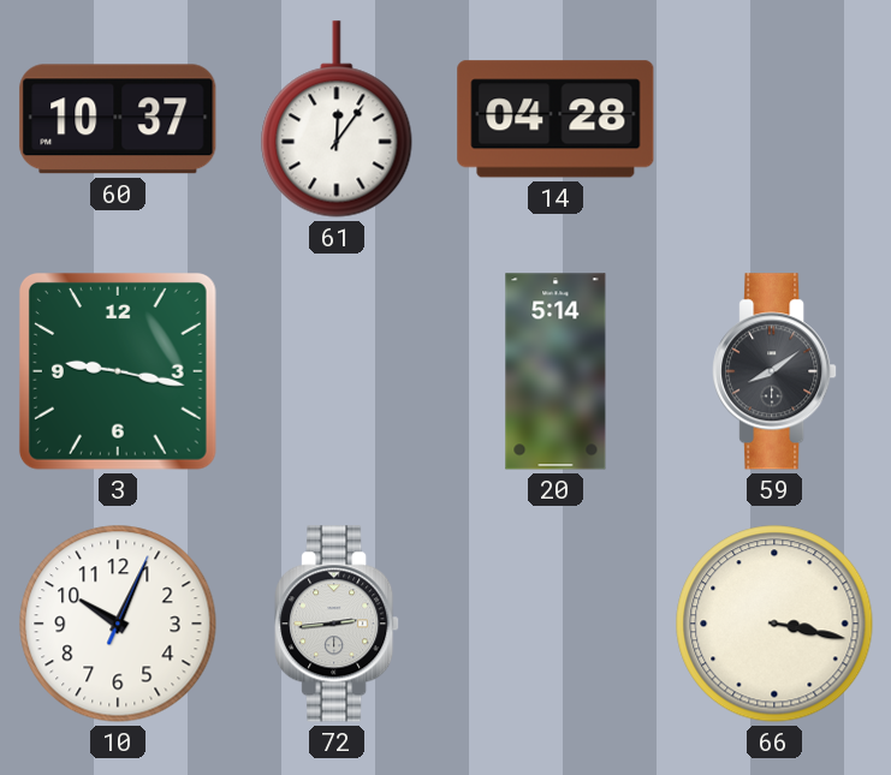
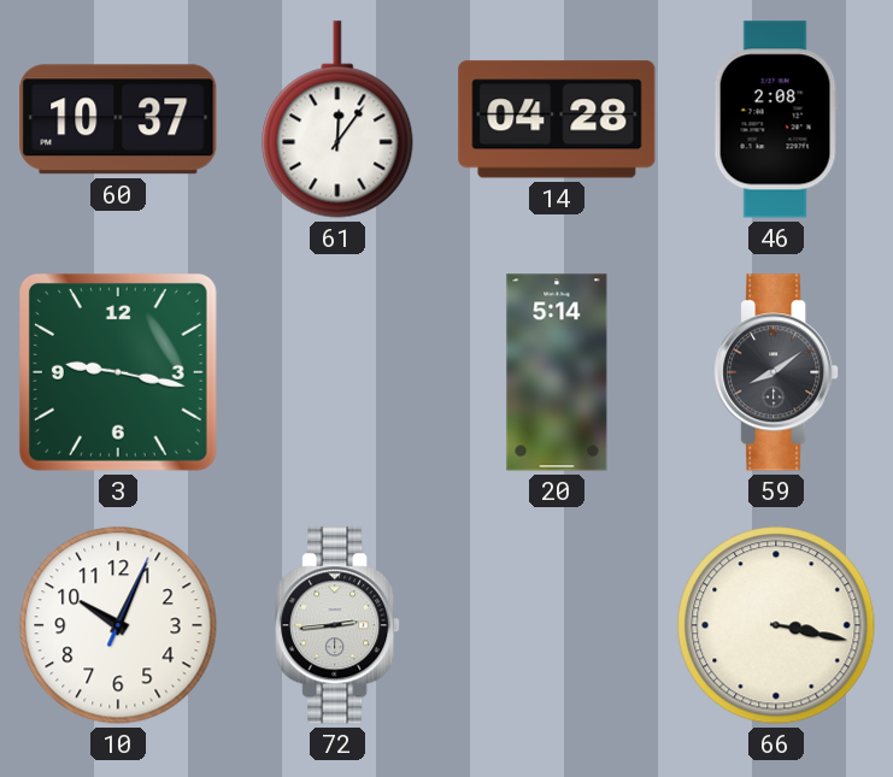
46: none -> 2:08 (776, 119)
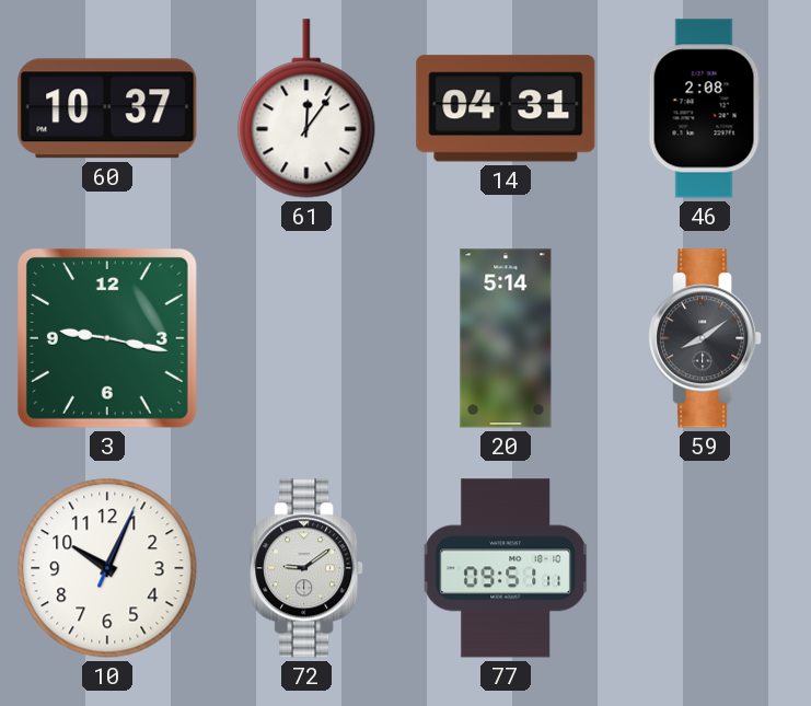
14: 04:28 -> 04:31 (506, 108)
72: 2:44 -> 9:09 (306, 568)
77: none -> 09:51 (506, 568)
66: 3:17 -> none (776, 625)
